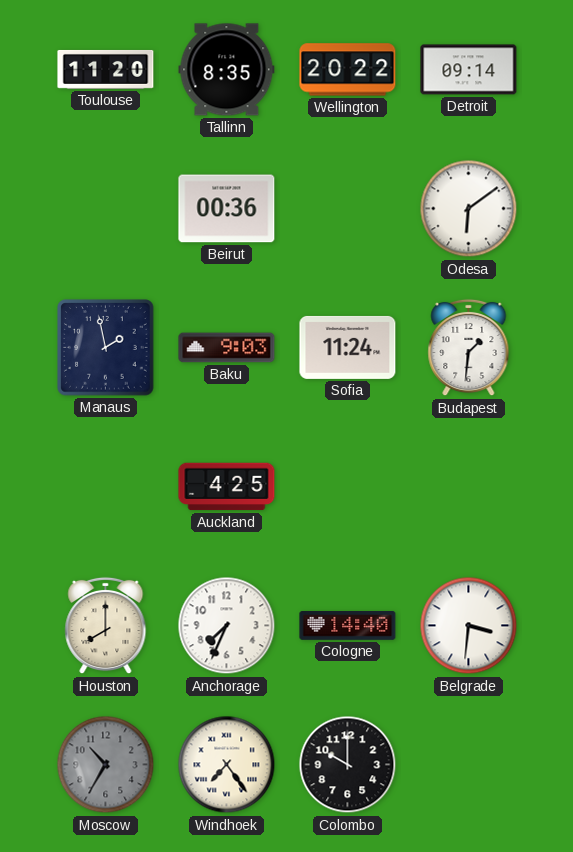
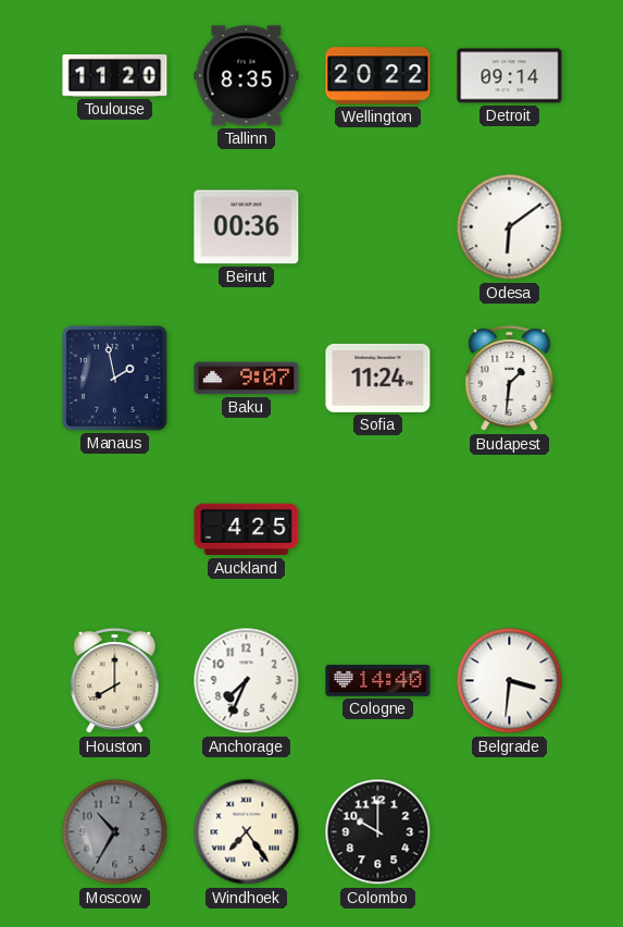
Baku: 9:03 -> 9:07 (247, 379)
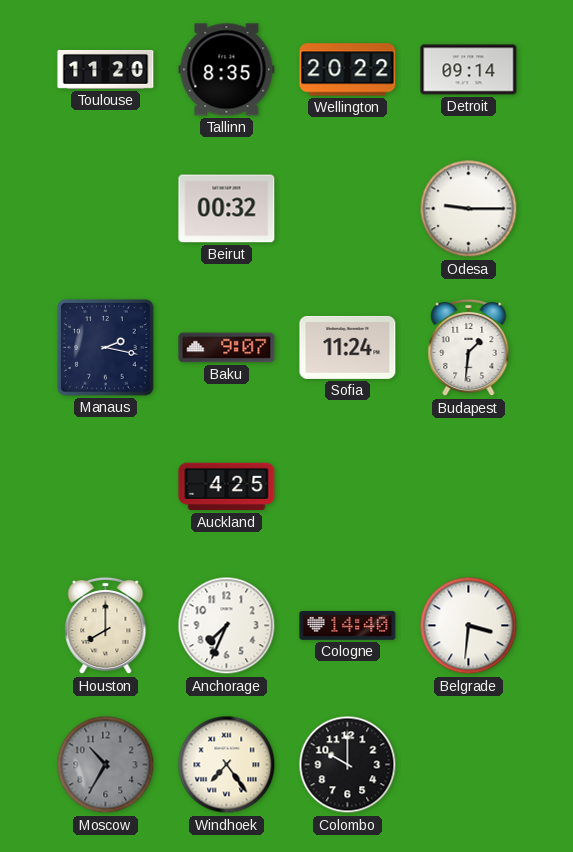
Beirut: 00:36 -> 00:32 (227, 209)
Odesa: 6:09 -> 9:15 (469, 209)
Manaus: 1:58 -> 2:17 (106, 348)
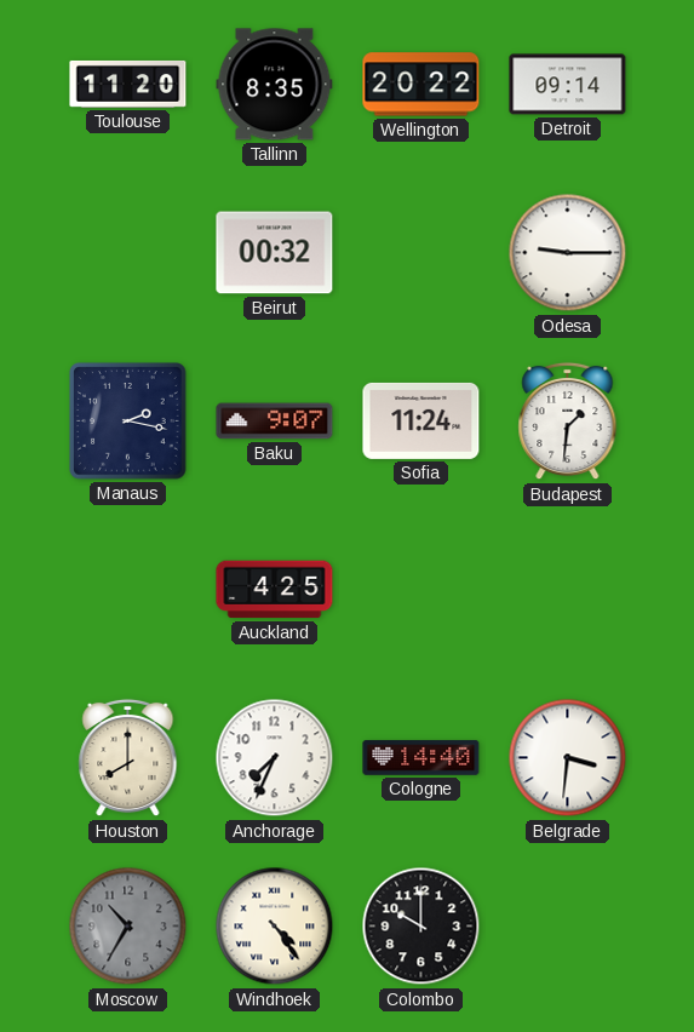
Windhoek: 7:24 -> 4:24 (275, 927)
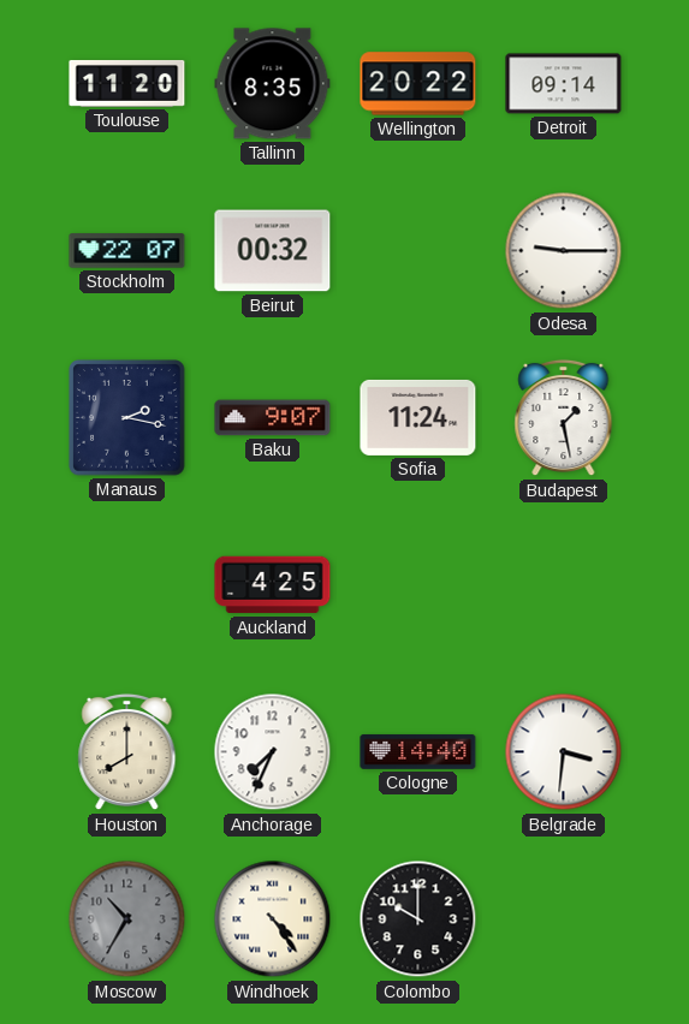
Stockholm: none -> 22:07 (127, 251)
Budapest: 1:31 -> 1:28 (564, 418)
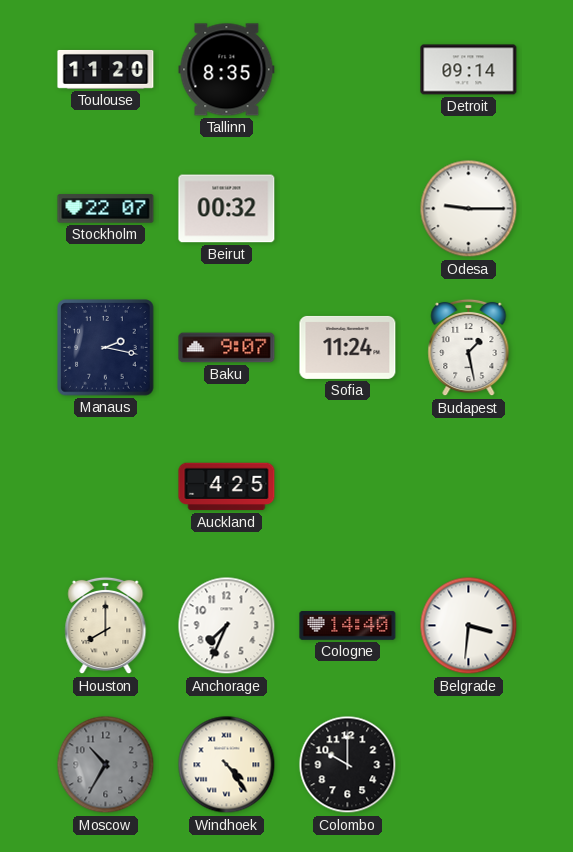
Wellington: 20:22 -> none (418, 84)
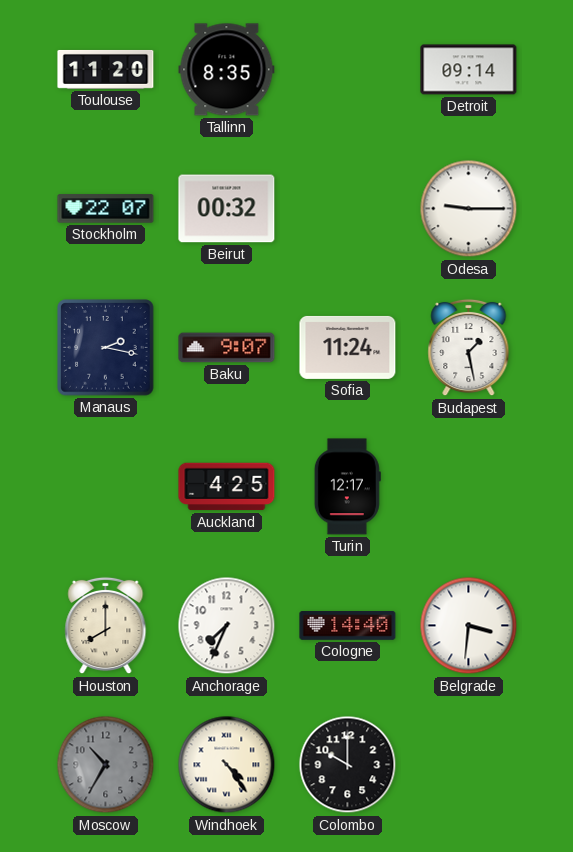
Turin: none -> 12:17 (347, 487)
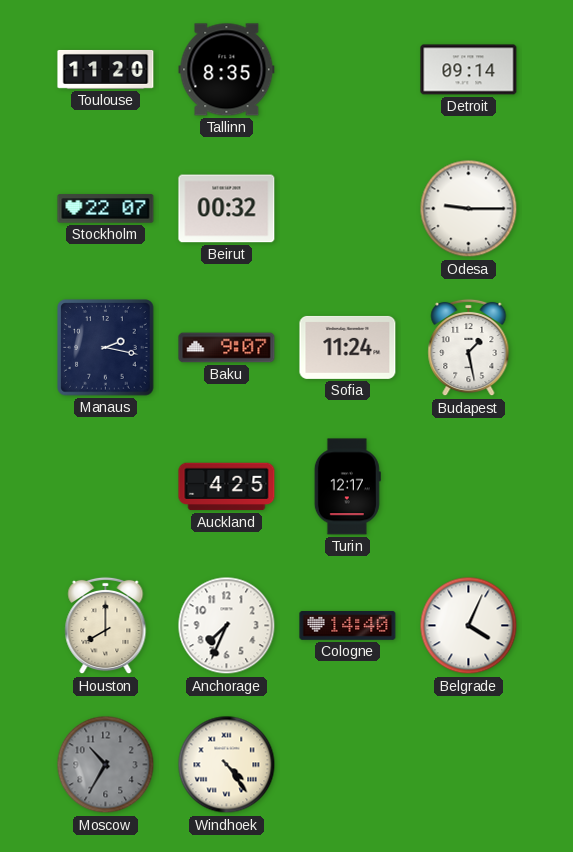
Belgrade: 3:31 -> 4:04 (469, 626)
Colombo: 10:00 -> none (348, 765)
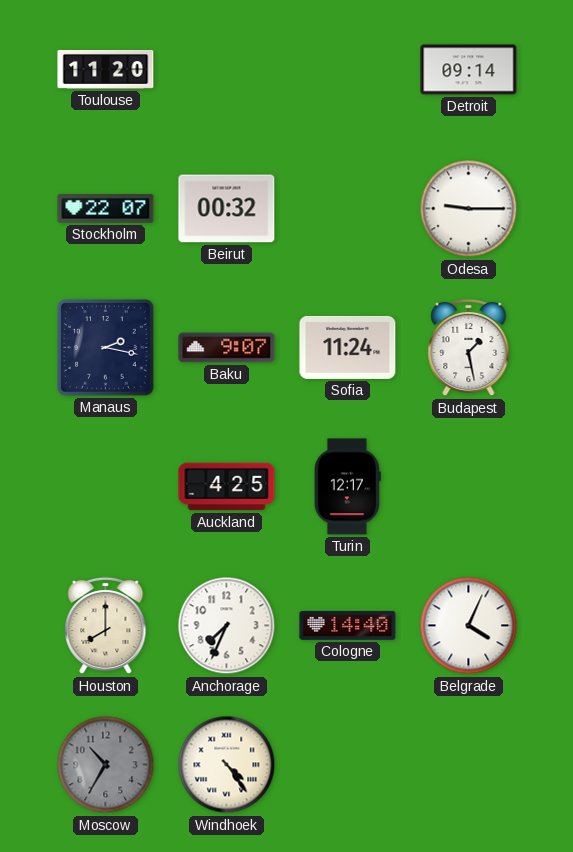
Tallinn: 8:35 -> none (227, 70)
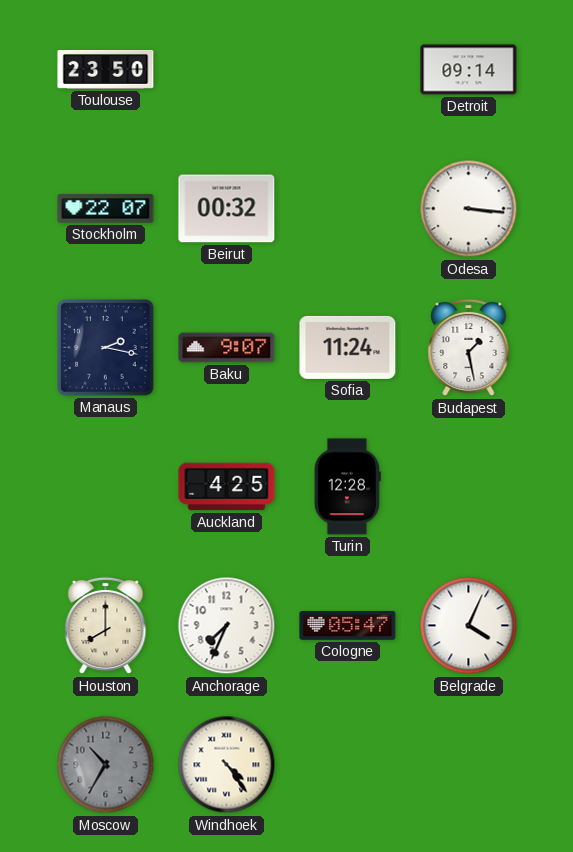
Toulouse: 11:20 -> 23:50 (106, 69)
Odesa: 9:15 -> 3:16 (469, 209)
Turin: 12:17 -> 12:28 (347, 487)
Cologne: 14:40 -> 05:47 (348, 625)
